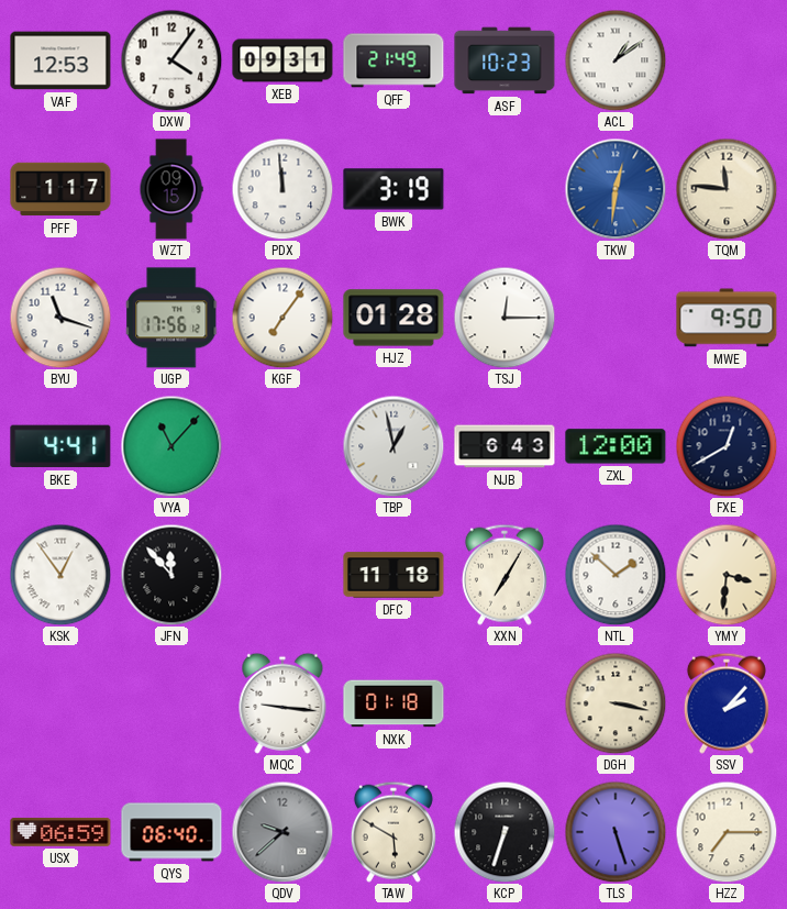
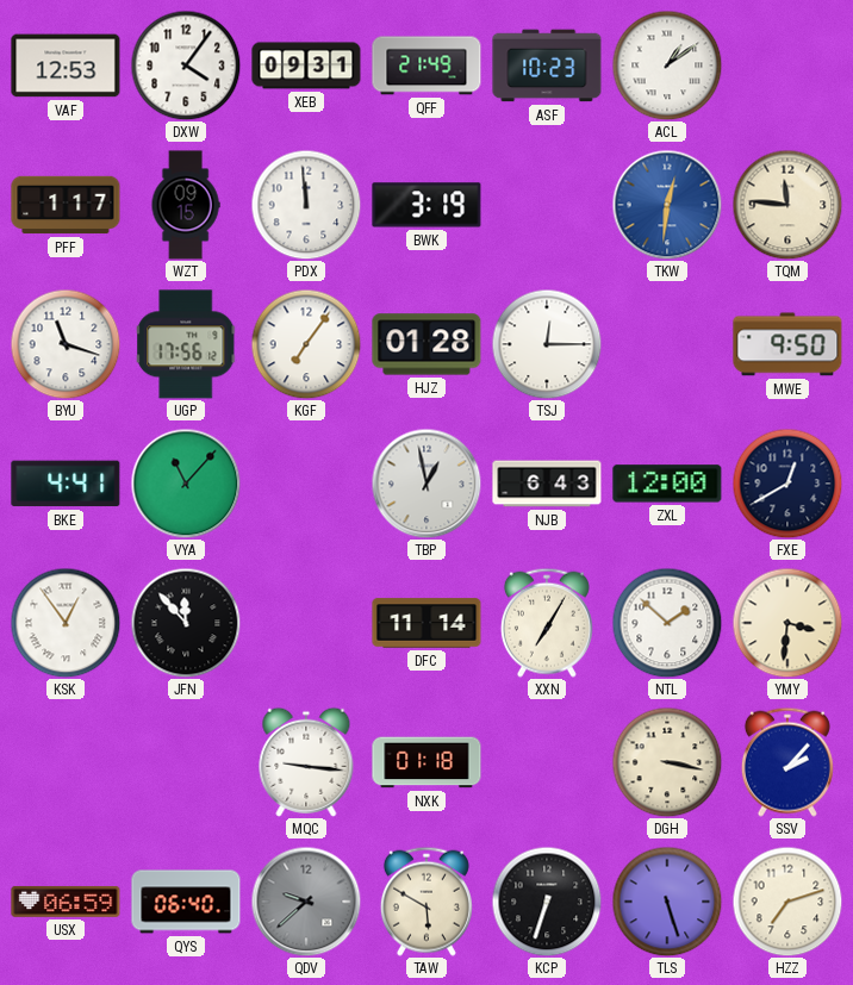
DFC: 11:18 -> 11:14 (426, 623)
HZZ: 7:15 -> 7:12 (787, 902)
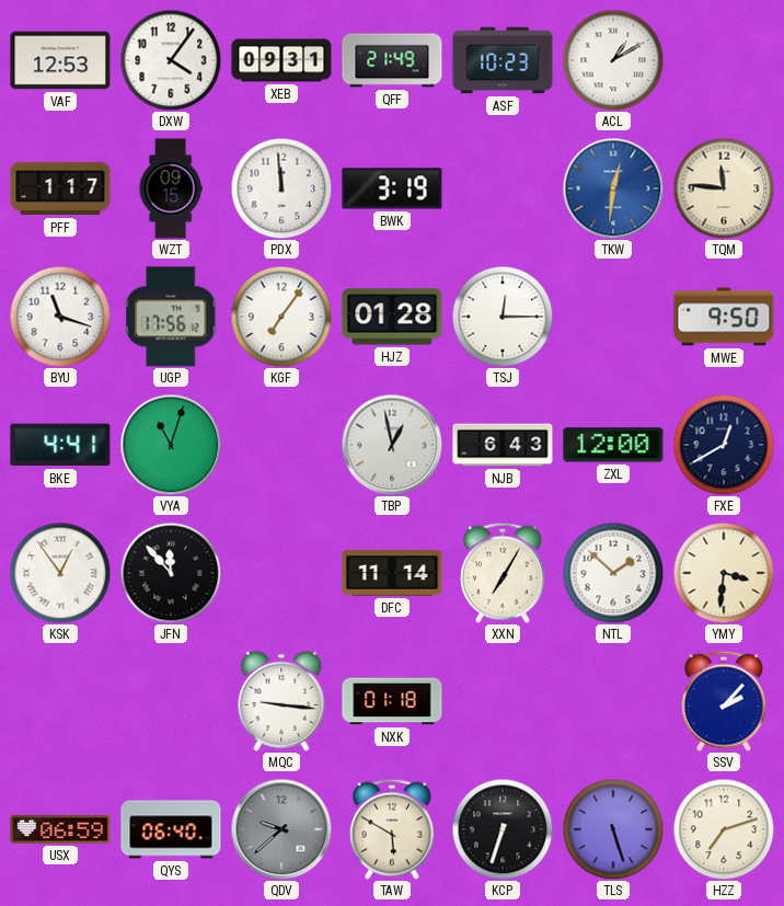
ACL: 1:09 -> 1:10 (613, 60)
VYA: 11:07 -> 11:03 (171, 445)
DGH: 3:17 -> none (667, 762)
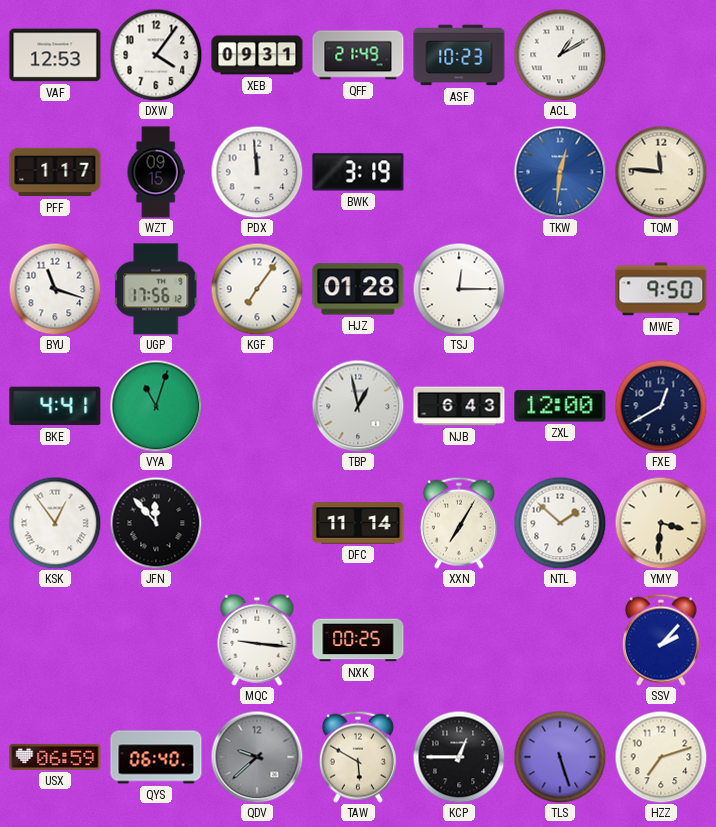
NXK: 01:18 -> 00:25 (358, 640)
KCP: 6:33 -> 12:45 (459, 757)
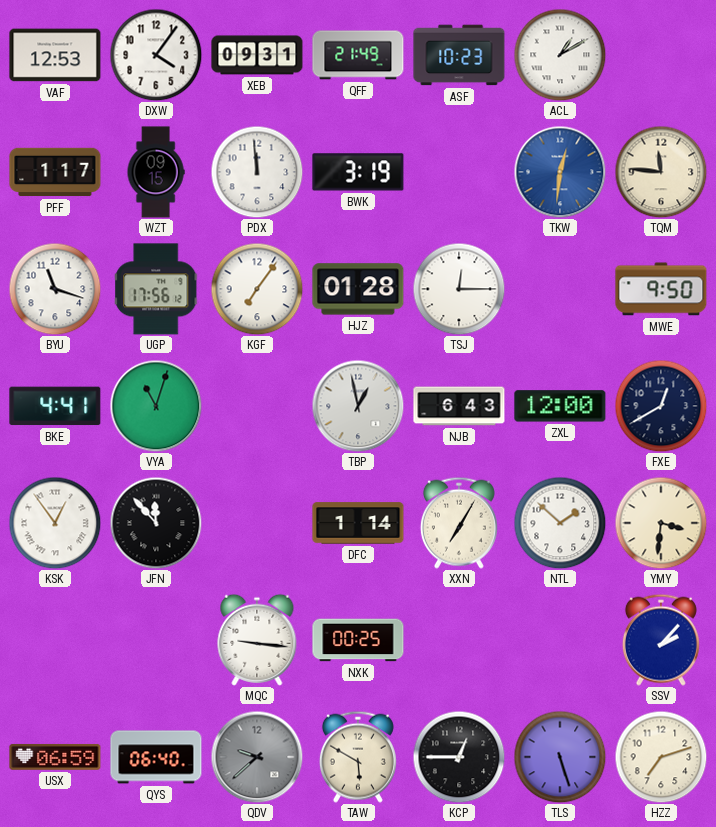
DFC: 11:14 -> 1:14 (358, 523)
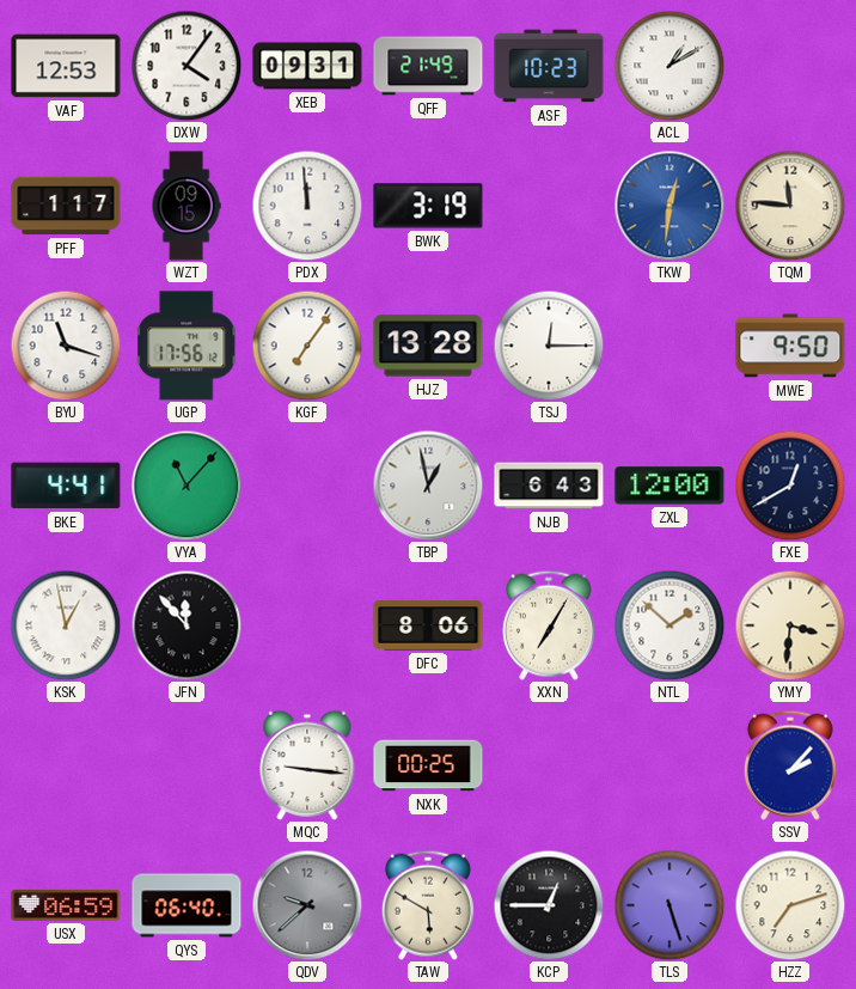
HJZ: 01:28 -> 13:28 (428, 346)
VYA: 11:03 -> 11:07 (187, 486)
KSK: 12:54 -> 12:58 (66, 625)
DFC: 1:14 -> 8:06 (428, 625)
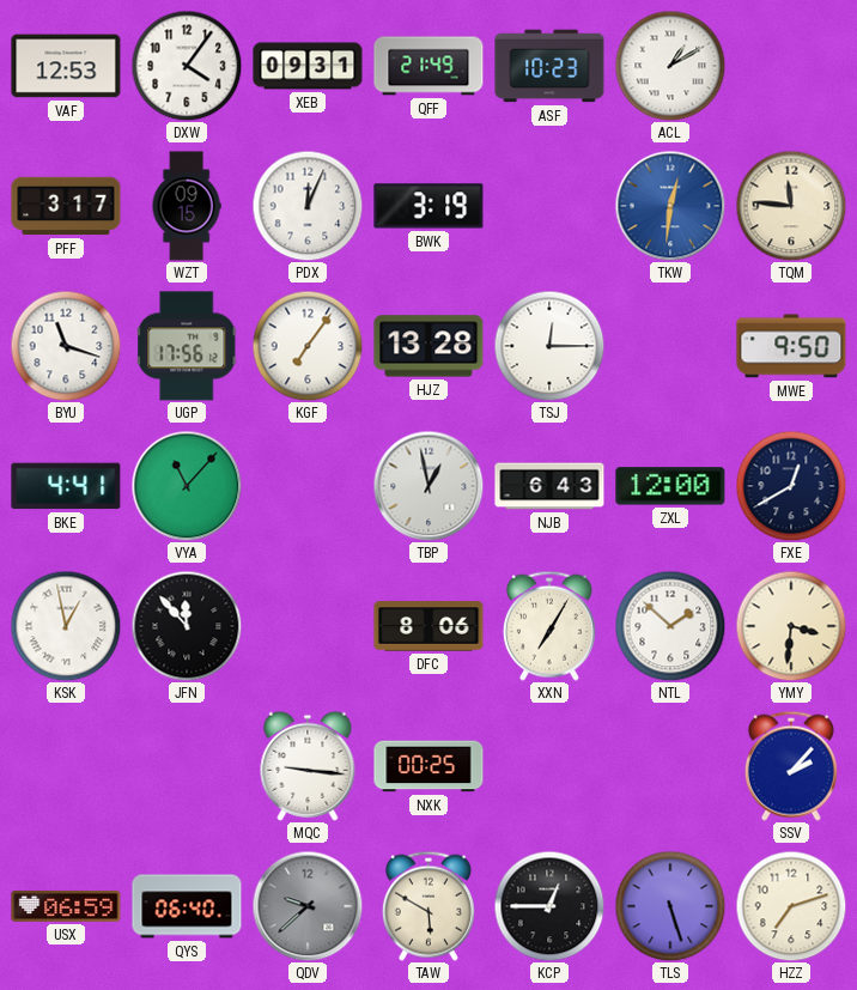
PFF: 1:17 -> 3:17 (66, 206)
PDX: 11:59 -> 12:04 (308, 206)
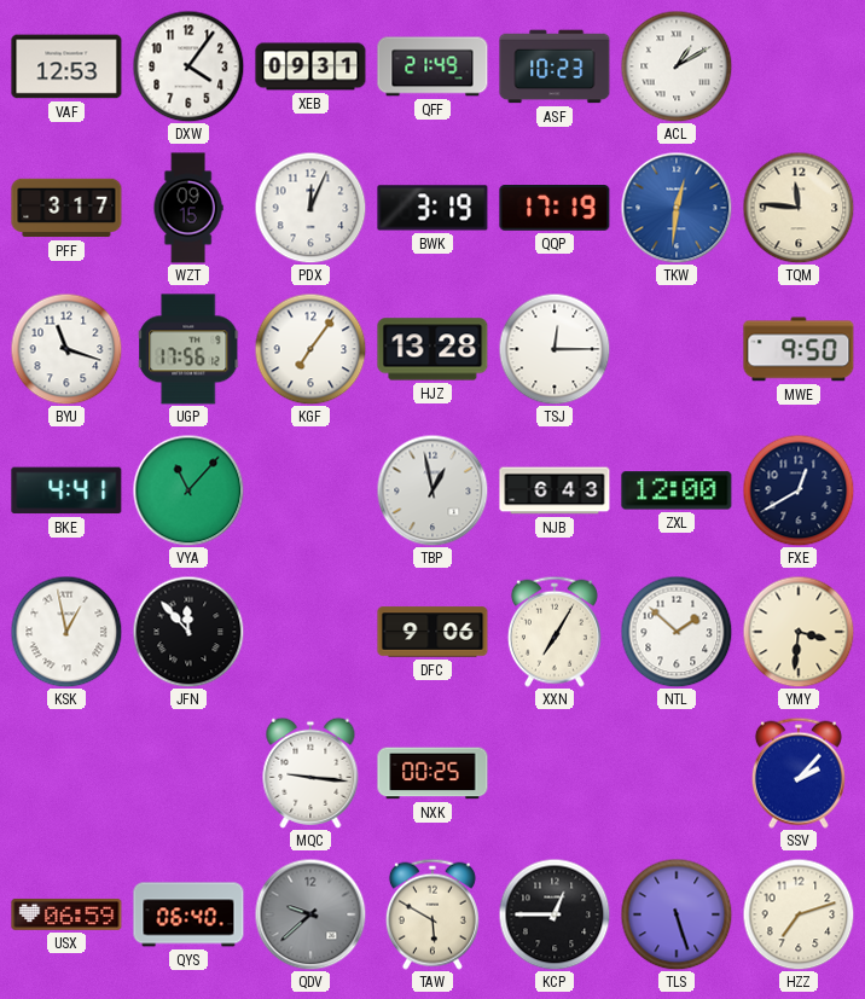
QQP: none -> 17:19 (555, 209)
DFC: 8:06 -> 9:06 (432, 632)
